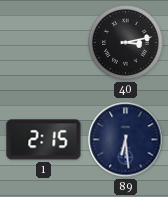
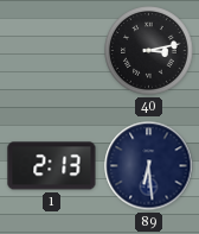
1: 2:15 -> 2:13 (52, 166)
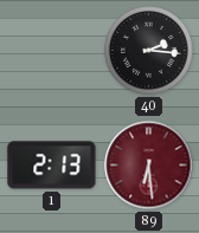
40: 3:13 -> 2:16 (149, 51)
89 dial: navy -> burgundy (149, 166)
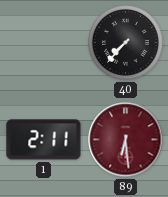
40: 2:16 -> 7:37 (126, 43)
1: 2:13 -> 2:11 (44, 140)
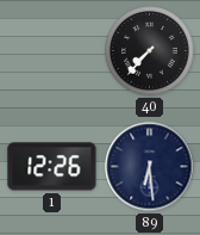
1: 2:11 -> 12:26 (52, 167)
89 dial: burgundy -> navy (150, 167)
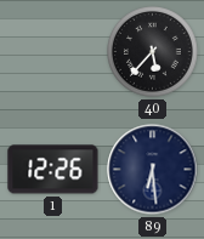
40: 7:37 -> 5:37 (153, 52)
